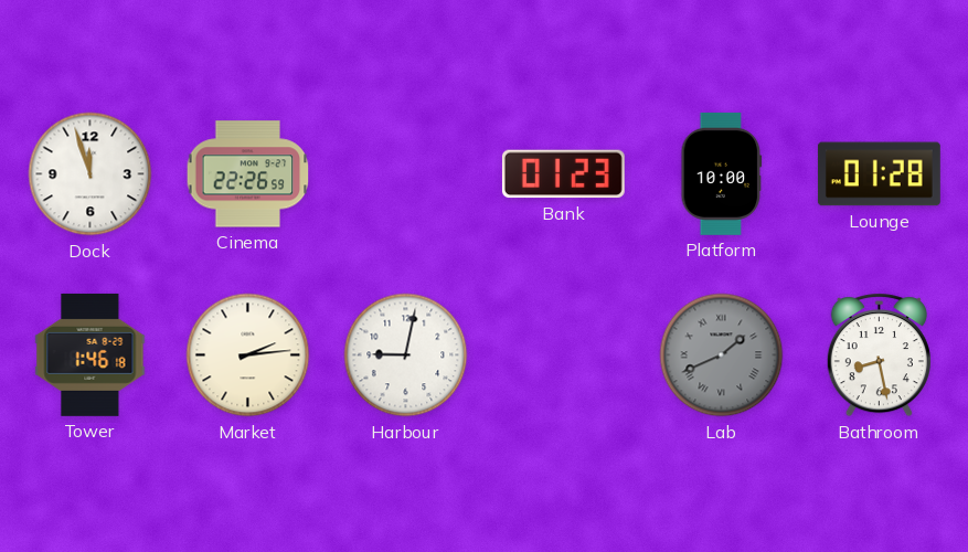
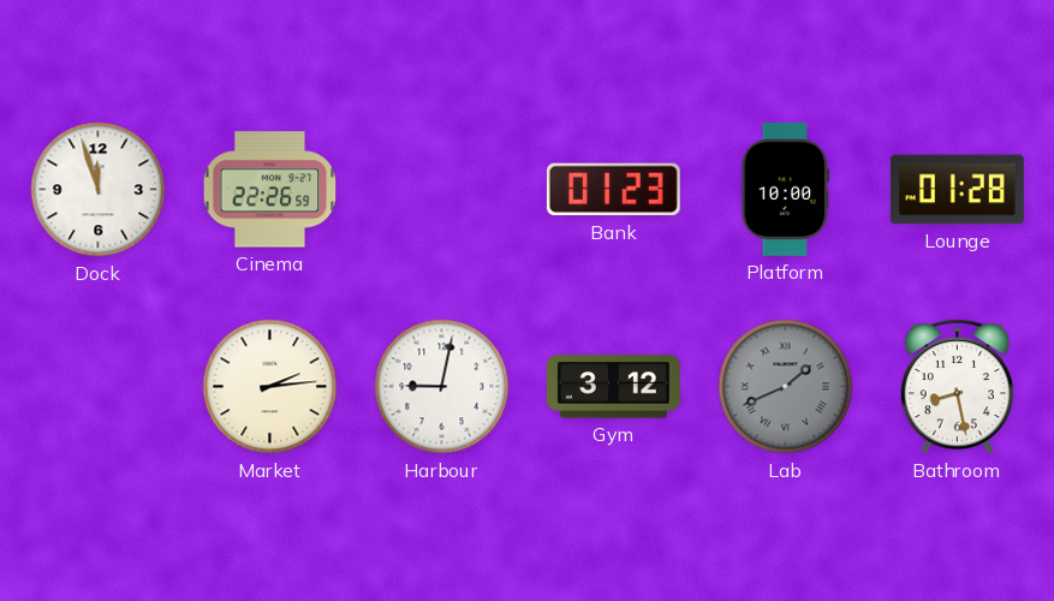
Tower: 1:46 -> none (91, 354)
Gym: none -> 3:12 (613, 387)
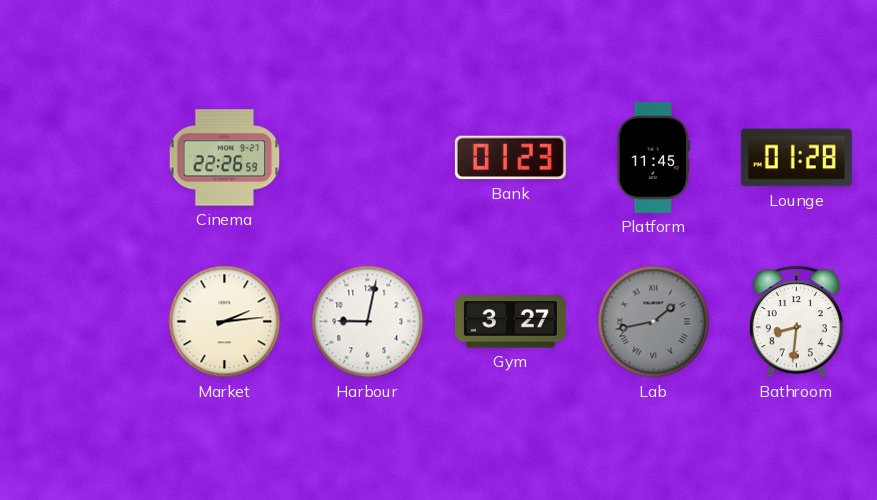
Dock: 11:57 -> none (99, 190)
Platform: 10:00 -> 11:45 (654, 157)
Gym: 3:12 -> 3:27 (510, 322)
Lab: 1:41 -> 1:43 (654, 322)
Bathroom: 8:28 -> 8:31 (796, 322)
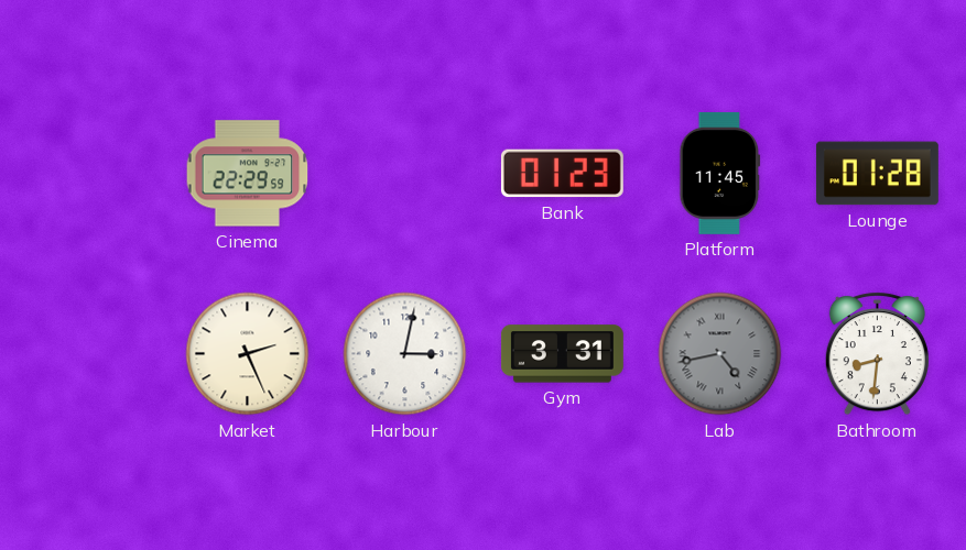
Cinema: 22:26 -> 22:29 (248, 174)
Market: 2:14 -> 2:26 (248, 354)
Harbour: 9:02 -> 3:02 (405, 354)
Gym: 3:27 -> 3:31 (562, 354)
Lab: 1:43 -> 4:43 (720, 354)
